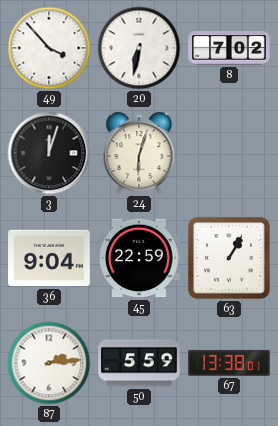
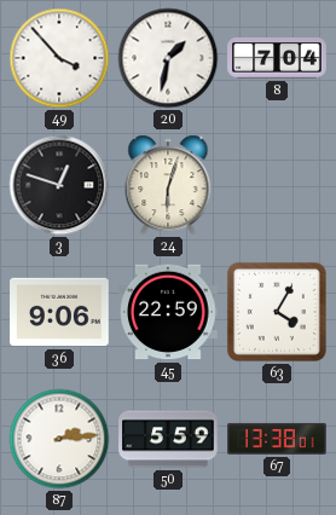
20: 6:32 -> 1:32 (168, 58)
8: 7:02 -> 7:04 (277, 59)
3: 12:03 -> 12:48 (59, 185)
36: 9:04 -> 9:06 (59, 312)
63: 1:05 -> 4:05 (277, 312)
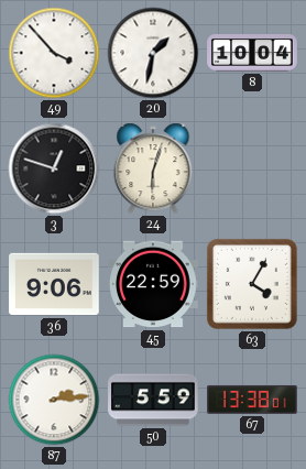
8: 7:04 -> 10:04 (252, 54)
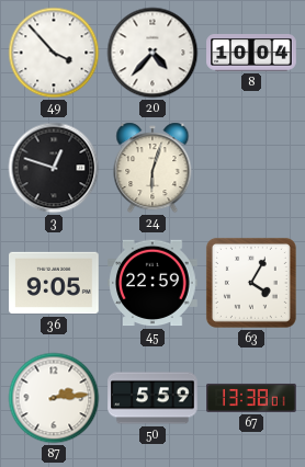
20: 1:32 -> 4:37 (152, 53)
36: 9:06 -> 9:05 (54, 283)
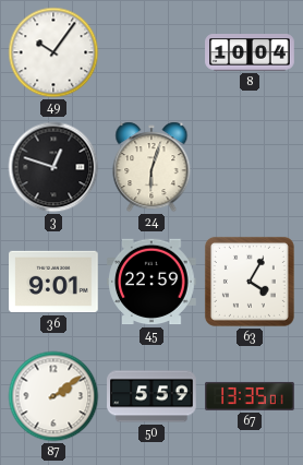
49: 3:53 -> 10:06 (53, 52)
20: 4:37 -> none (152, 53)
36: 9:05 -> 9:01 (53, 282)
87: 2:14 -> 2:09 (53, 396)
67: 13:38 -> 13:35 (250, 396)
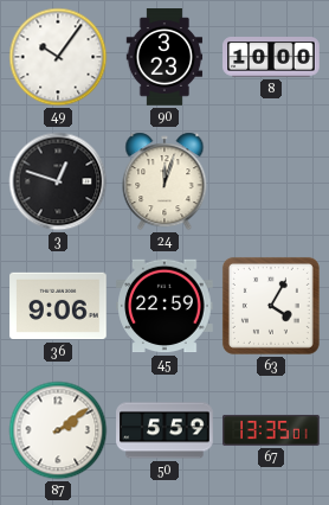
90: none -> 3:23 (164, 57)
8: 10:04 -> 10:00 (271, 58)
24: 6:03 -> 12:03 (164, 181)
36: 9:01 -> 9:06 (58, 306)
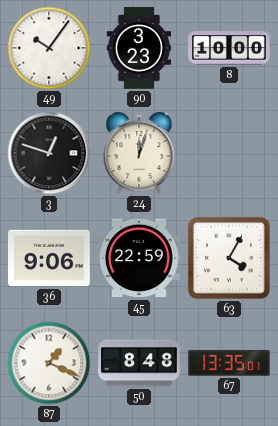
87: 2:09 -> 1:19 (49, 363)
50: 5:59 -> 8:48 (139, 363)
